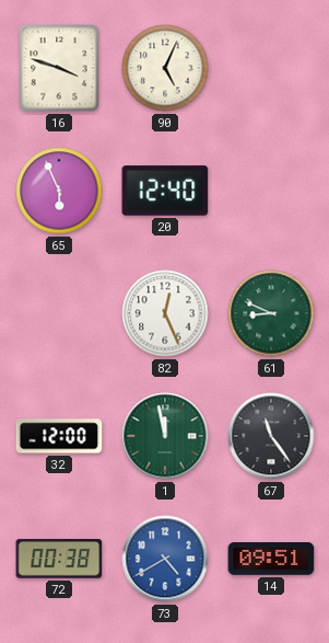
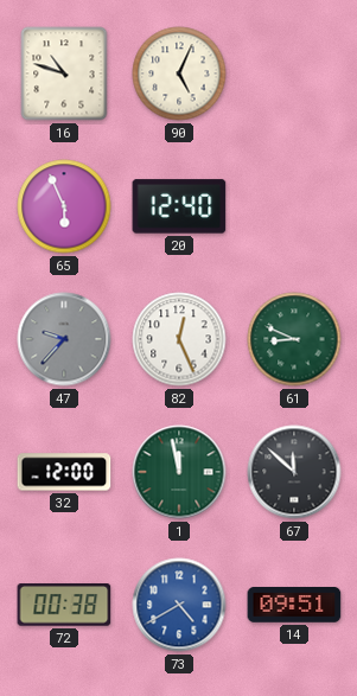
16: 3:48 -> 10:48 (64, 74)
47: none -> 9:37 (64, 339)
67: 11:24 -> 11:52 (294, 472)
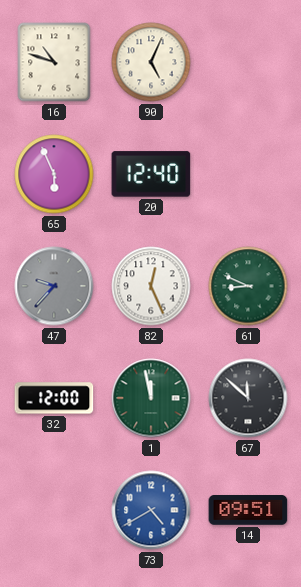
72: 00:38 -> none (64, 605)
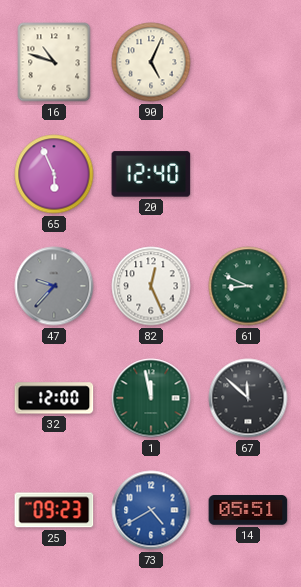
25: none -> 09:23 (54, 510)
14: 09:51 -> 05:51 (248, 510)
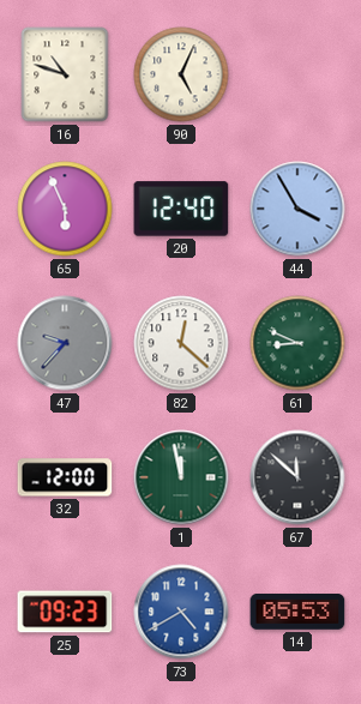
44: none -> 3:55 (297, 209)
82: 12:26 -> 12:22 (181, 343)
14: 05:51 -> 05:53 (297, 612)
